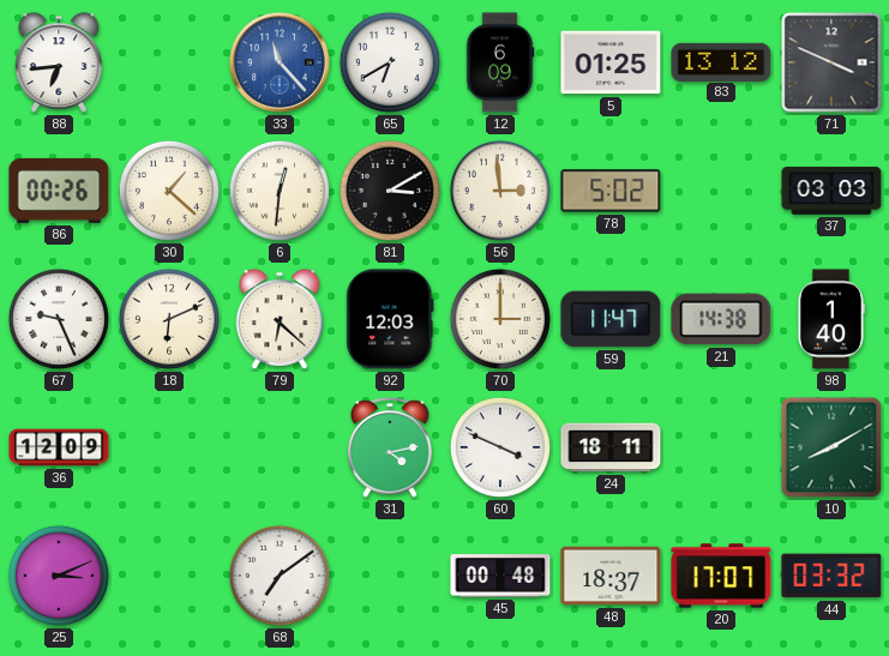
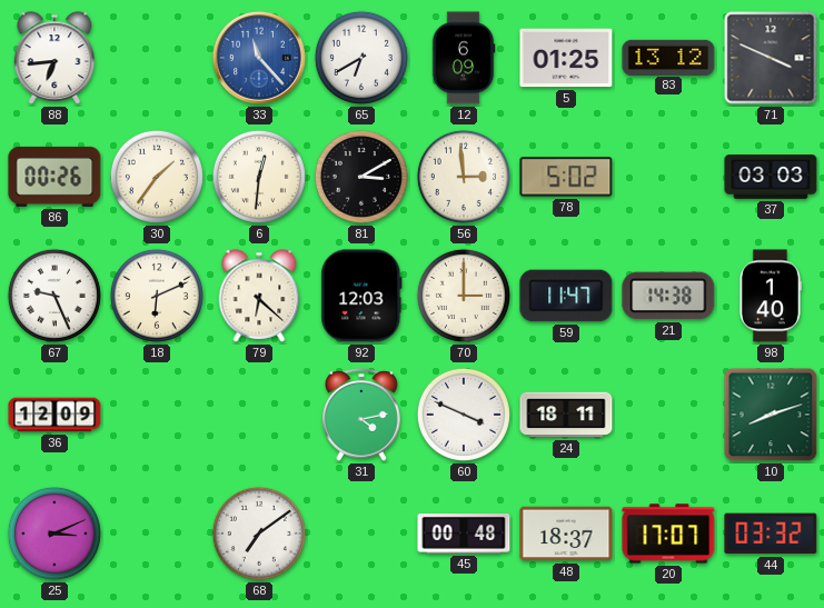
30: 1:22 -> 1:36 (157, 177)
10: 8:10 -> 8:12 (771, 415)
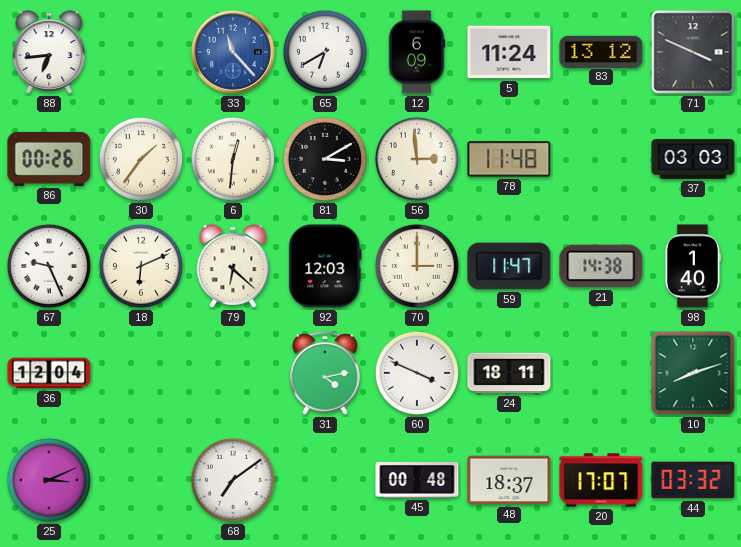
5: 01:25 -> 11:24 (509, 52)
78: 5:02 -> 11:48 (509, 159)
36: 12:09 -> 12:04 (49, 373)
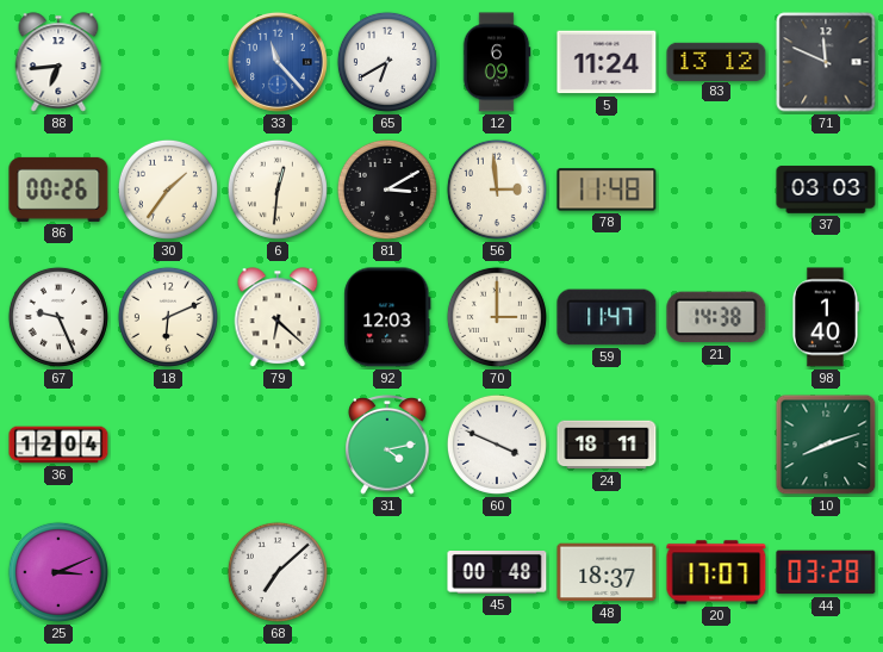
71: 3:49 -> 11:49 (826, 62)
68: 7:09 -> 7:08 (278, 572)
44: 03:32 -> 03:28 (826, 572)
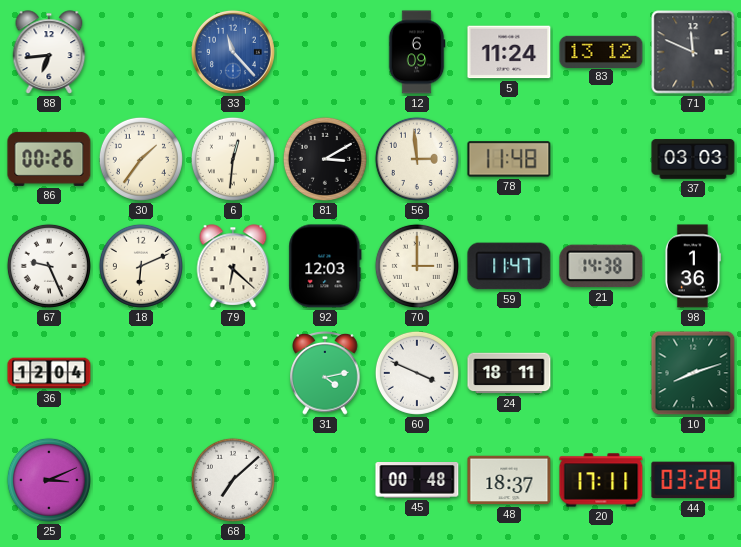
65: 6:40 -> none (387, 62)
98: 1:40 -> 1:36 (692, 266)
20: 17:07 -> 17:11 (601, 480)
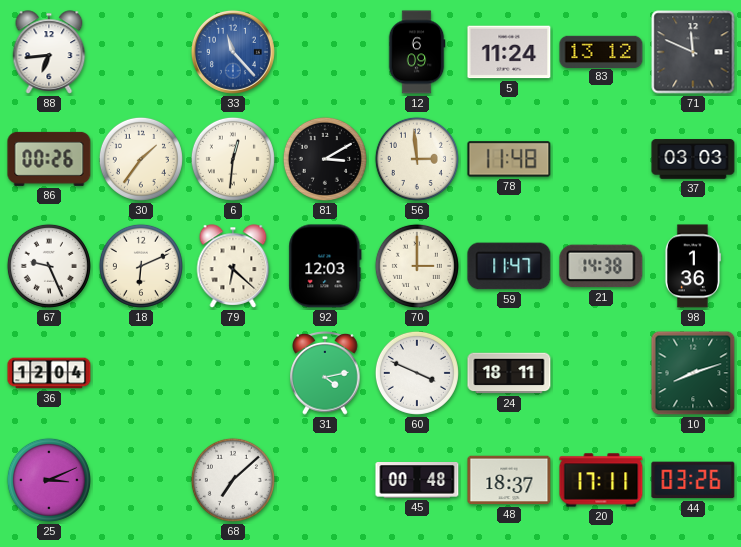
44: 03:28 -> 03:26 (693, 480)
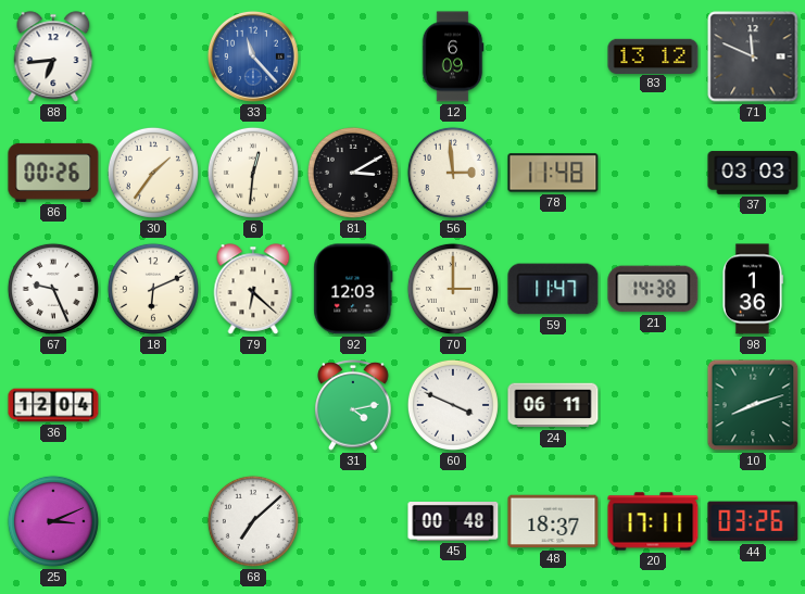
5: 11:24 -> none (509, 52)
24: 18:11 -> 06:11 (553, 405)
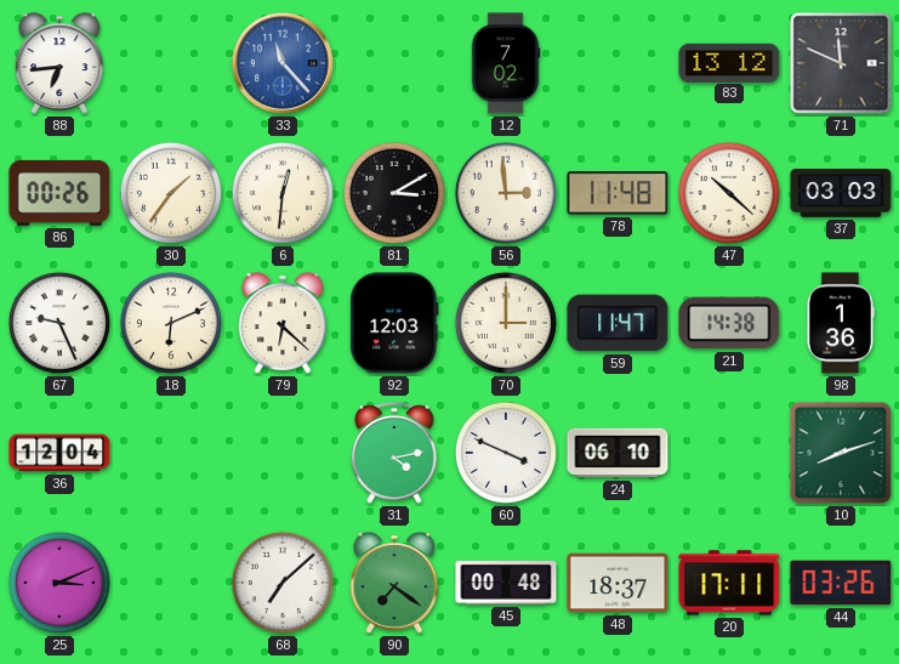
12: 6:09 -> 7:02 (506, 63)
47: none -> 10:22 (729, 193)
24: 06:11 -> 06:10 (618, 453)
90: none -> 7:21 (394, 583)
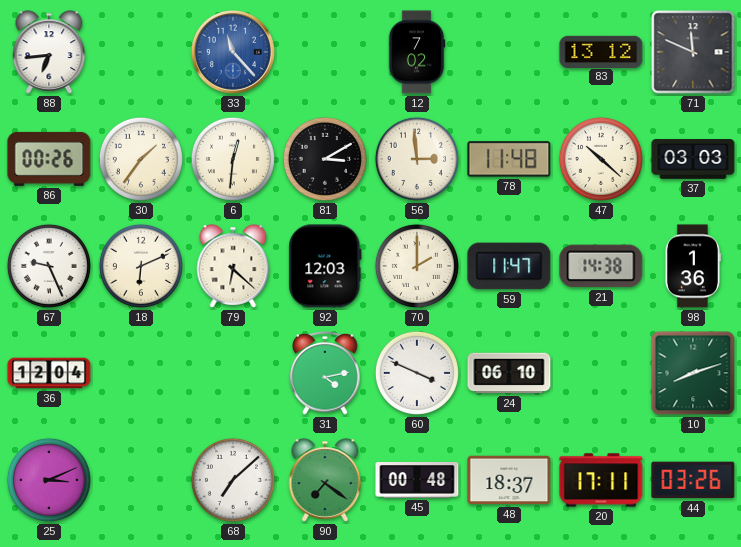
70: 3:00 -> 2:00 (417, 266)
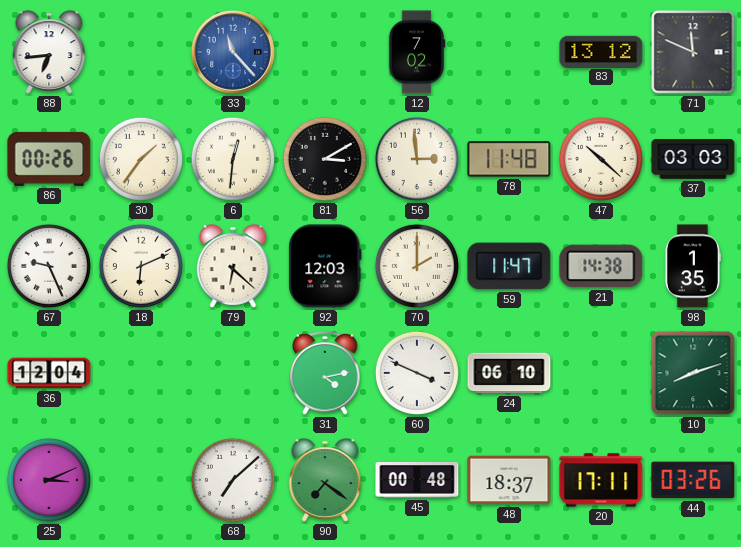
98: 1:36 -> 1:35 (692, 266)
